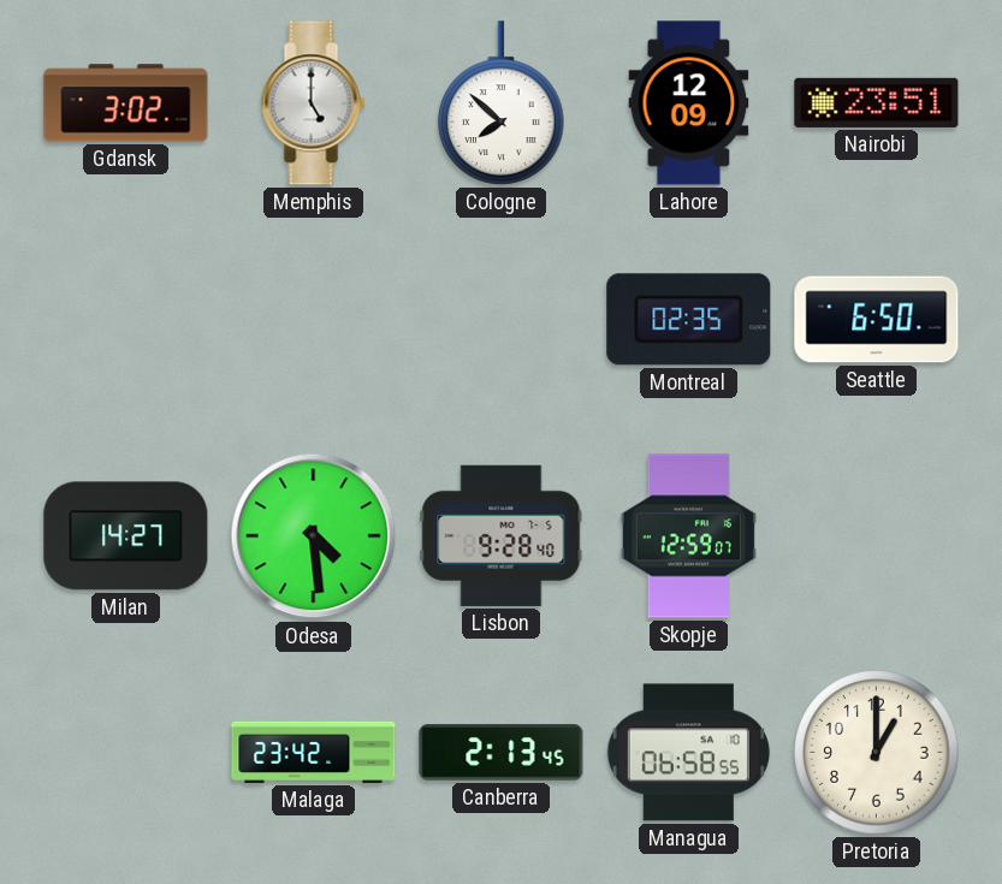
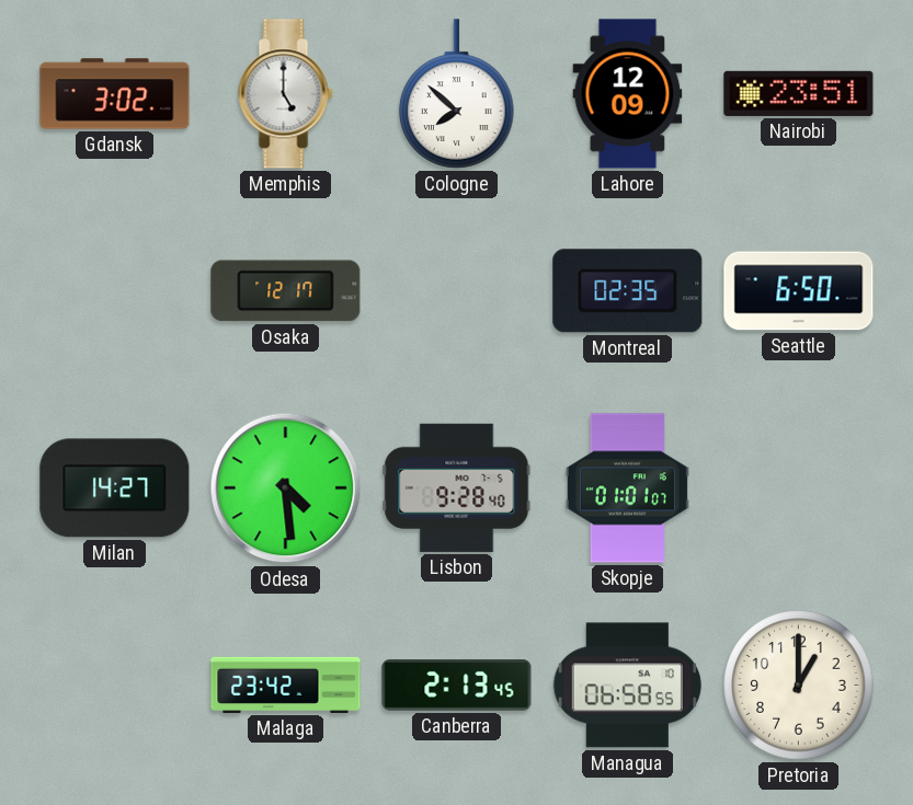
Osaka: none -> 12:17 (286, 291)
Skopje: 12:59 -> 01:01 (627, 488)
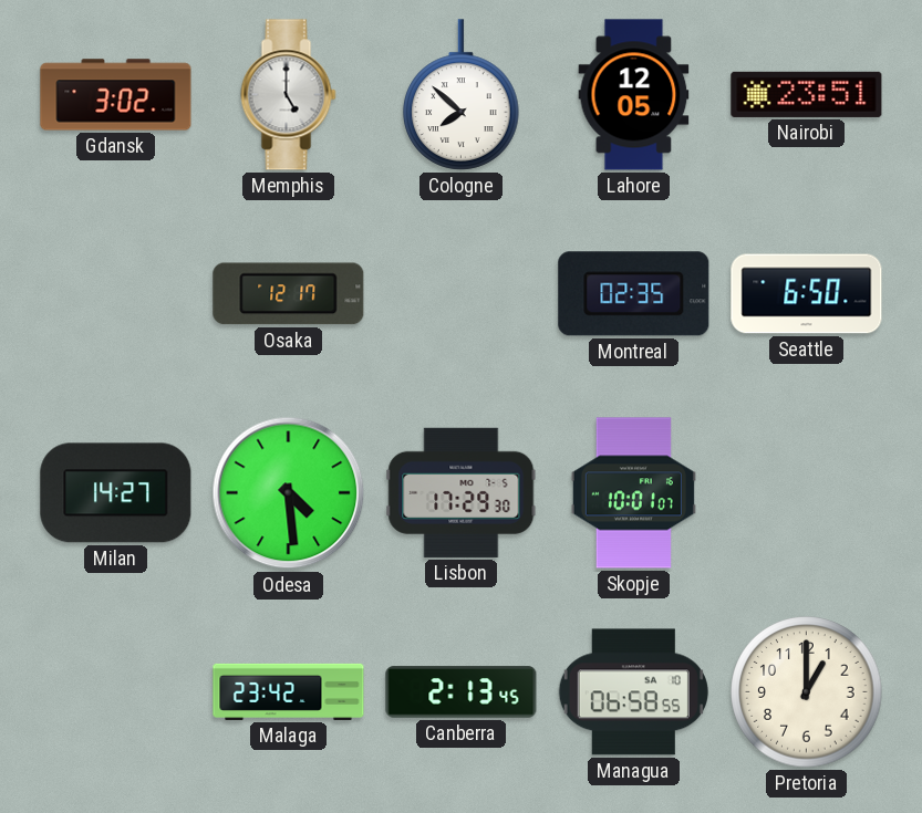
Lahore: 12:09 -> 12:05 (634, 95)
Lisbon: 9:28 -> 17:29 (462, 492)
Skopje: 01:01 -> 10:01 (633, 493)
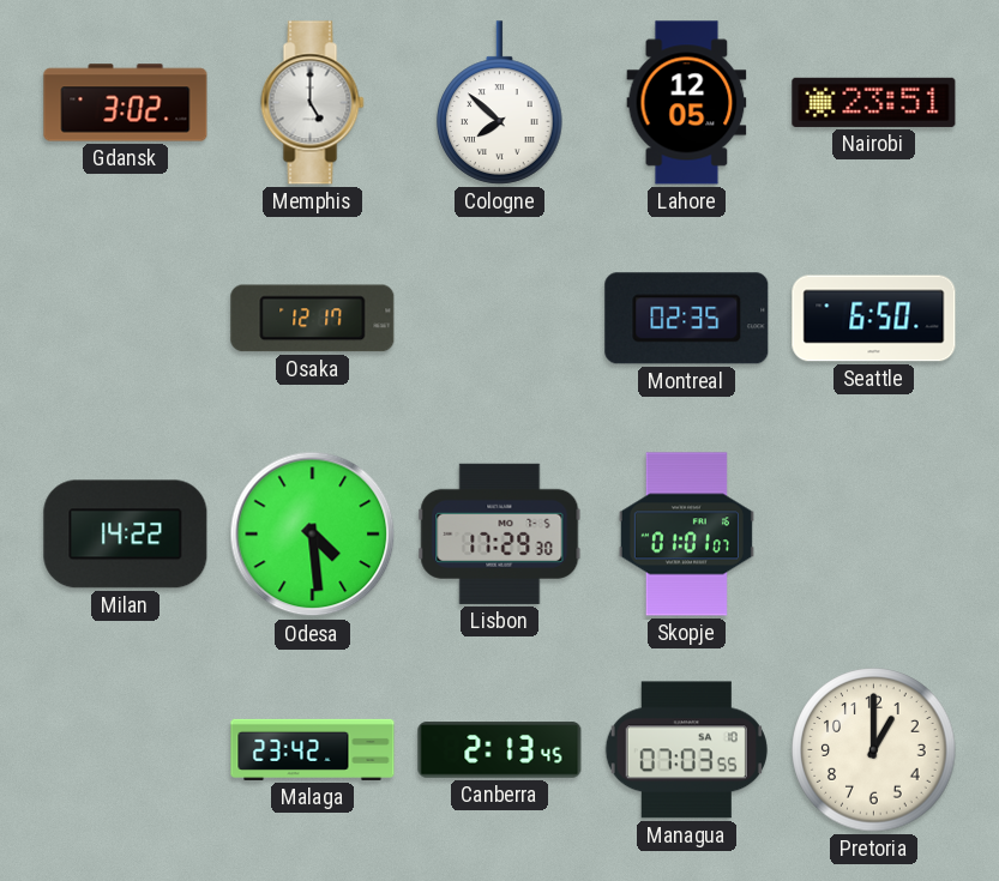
Milan: 14:27 -> 14:22 (126, 535)
Skopje: 10:01 -> 01:01 (686, 535)
Managua: 06:58 -> 07:03 (686, 750)
